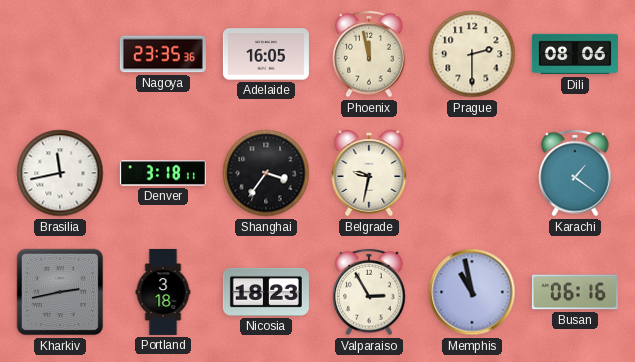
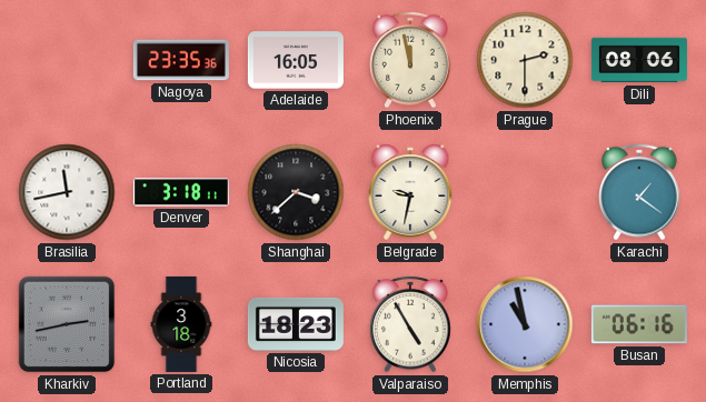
Shanghai: 3:36 -> 3:38 (296, 192)
Valparaiso: 2:55 -> 4:55 (410, 324)
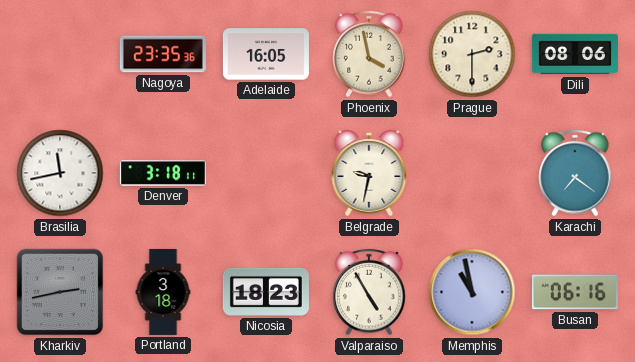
Phoenix: 11:58 -> 3:58 (369, 54)
Shanghai: 3:38 -> none (296, 192)
Karachi: 1:21 -> 7:21 (575, 173)
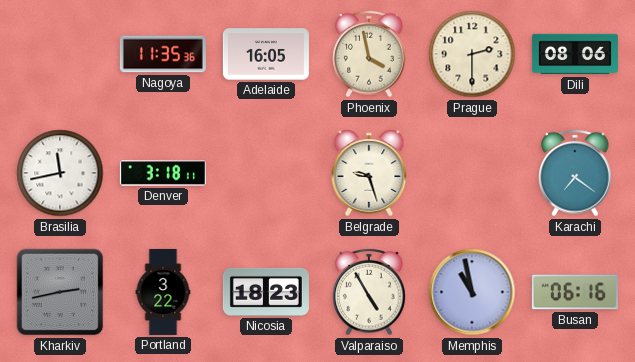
Nagoya: 23:35 -> 11:35 (163, 54)
Belgrade: 9:32 -> 9:27 (369, 173)
Portland: 3:18 -> 3:22 (163, 292)
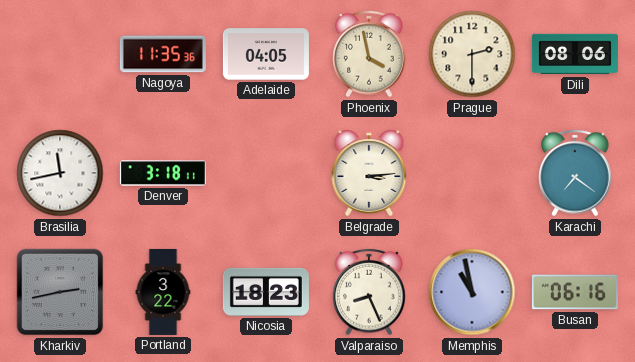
Adelaide: 16:05 -> 04:05 (266, 54)
Belgrade: 9:27 -> 3:14 (369, 173)
Valparaiso: 4:55 -> 8:26 (369, 292)
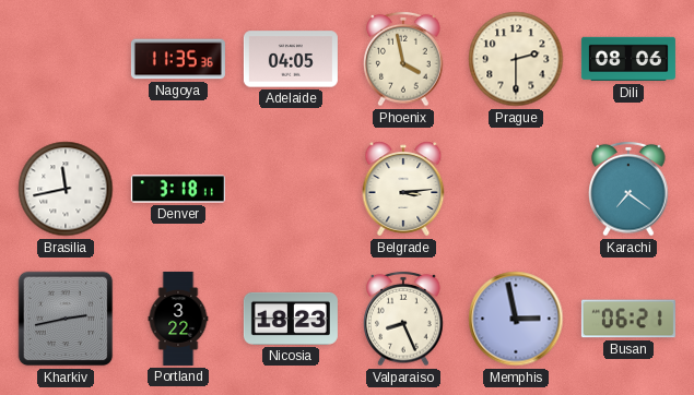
Memphis: 10:58 -> 2:58 (516, 319)
Busan: 06:16 -> 06:21 (628, 319)
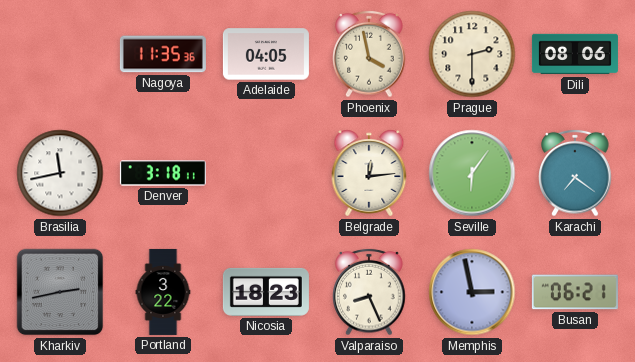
Belgrade: 3:14 -> 12:14 (369, 173)
Seville: none -> 6:06 (472, 173)
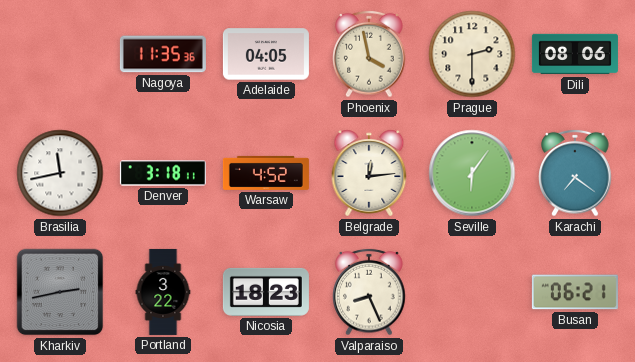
Warsaw: none -> 4:52 (266, 173)
Memphis: 2:58 -> none (472, 292)
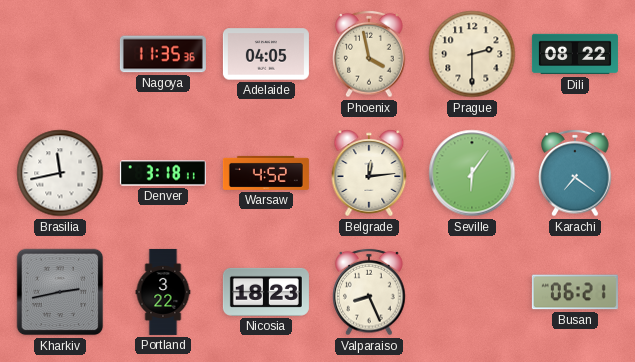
Dili: 08:06 -> 08:22 (575, 54)
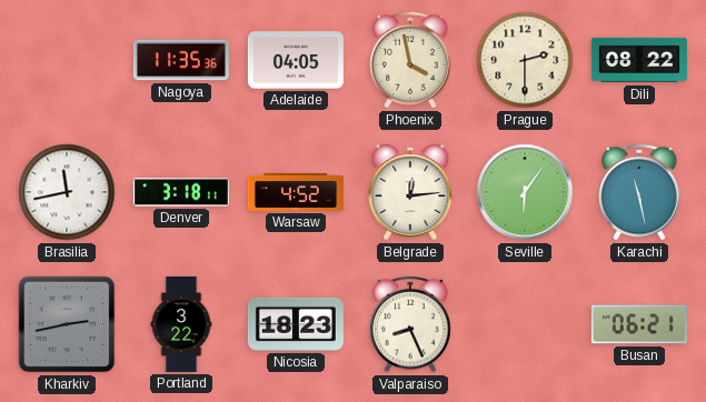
Karachi: 7:21 -> 11:28 (639, 192)
